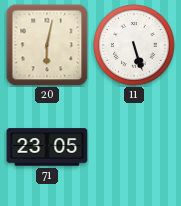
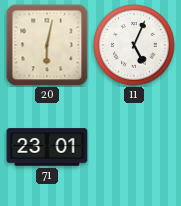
11: 5:27 -> 5:04 (134, 45)
71: 23:05 -> 23:01 (47, 147)
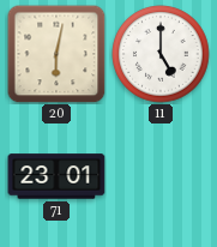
11: 5:04 -> 5:00 (161, 54)
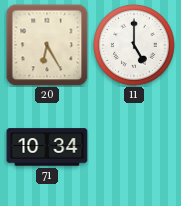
20: 6:02 -> 6:25 (47, 45)
71: 23:01 -> 10:34 (47, 147)
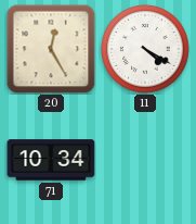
20: 6:25 -> 12:25 (51, 49)
11: 5:00 -> 4:20 (145, 49)
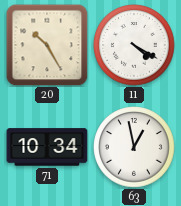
20: 12:25 -> 10:25 (47, 45)
63: none -> 12:58 (134, 147)
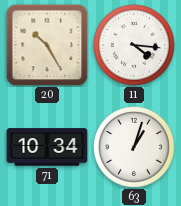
11: 4:20 -> 4:16 (134, 45)
63: 12:58 -> 1:03 (134, 147)
